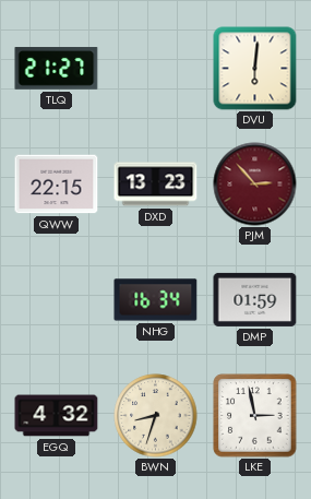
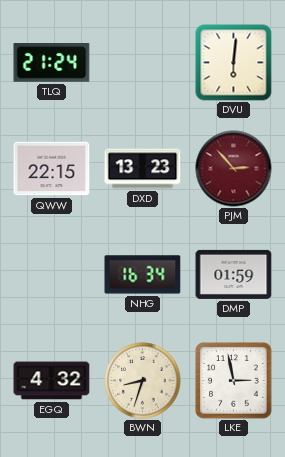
TLQ: 21:27 -> 21:24 (52, 63)
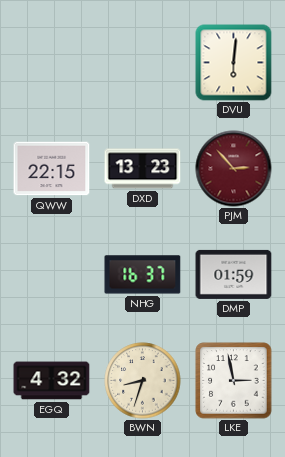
TLQ: 21:24 -> none (52, 63)
NHG: 16:34 -> 16:37 (143, 275)
